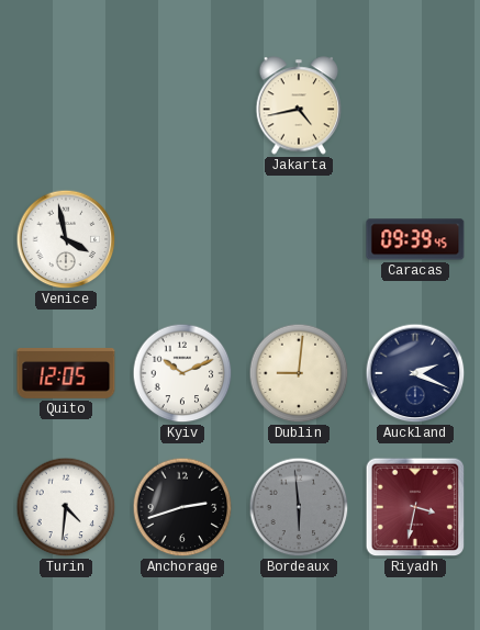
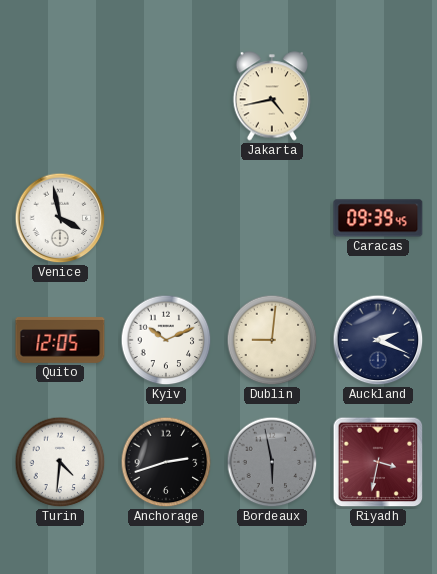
Bordeaux: 5:59 -> 5:58 (272, 462)
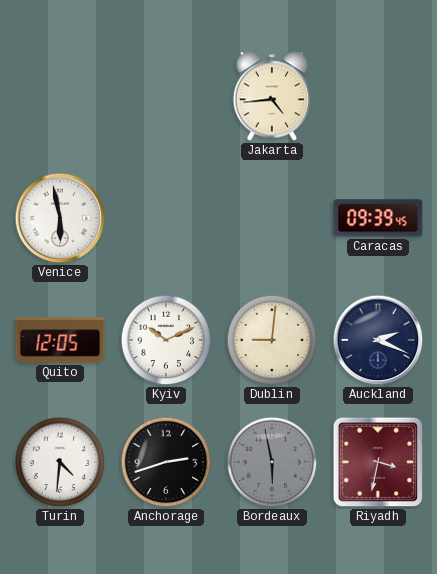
Jakarta: 4:43 -> 4:44 (272, 96)
Venice: 3:58 -> 5:58 (60, 218)
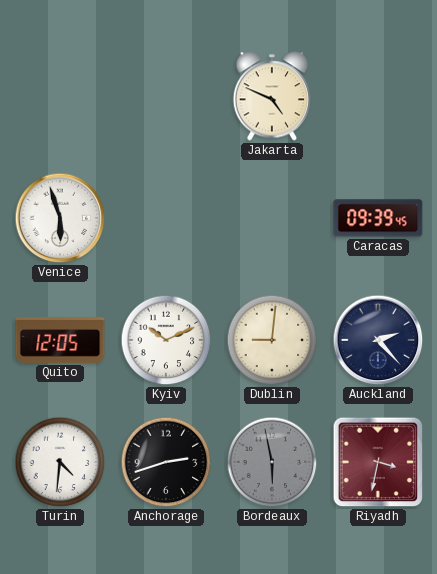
Jakarta: 4:44 -> 4:49 (272, 96)
Venice: 5:58 -> 5:57 (60, 218)
Auckland: 2:19 -> 2:23 (378, 340)
